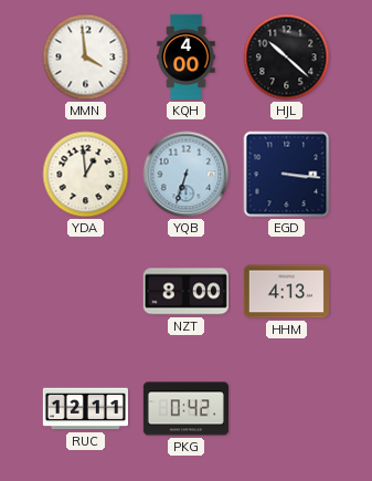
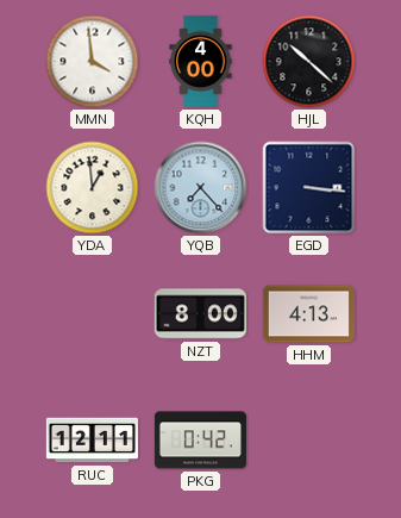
YQB: 6:33 -> 7:23 (201, 188)
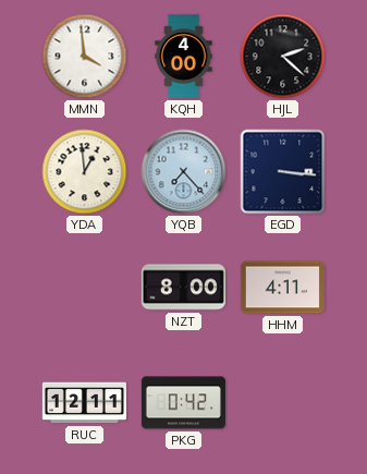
HJL: 10:22 -> 2:22 (283, 57)
HHM: 4:13 -> 4:11 (282, 288)
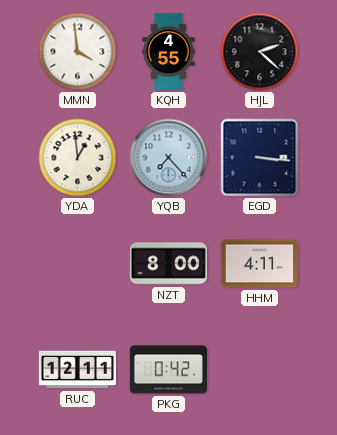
KQH: 4:00 -> 4:55 (169, 51)
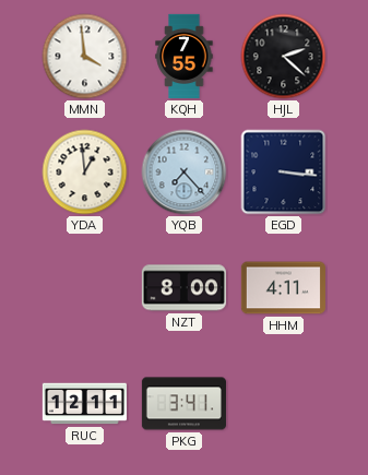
KQH: 4:55 -> 7:55 (185, 56)
PKG: 0:42 -> 3:41 (183, 404)
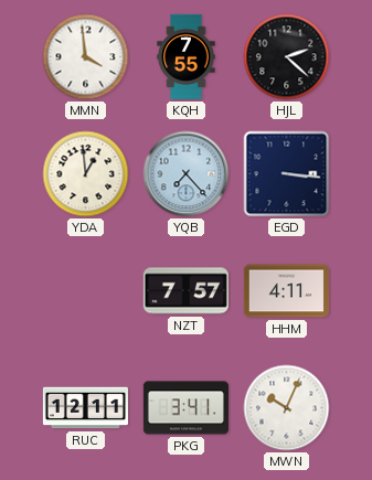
NZT: 8:00 -> 7:57 (185, 291)
MWN: none -> 10:04 (287, 408)
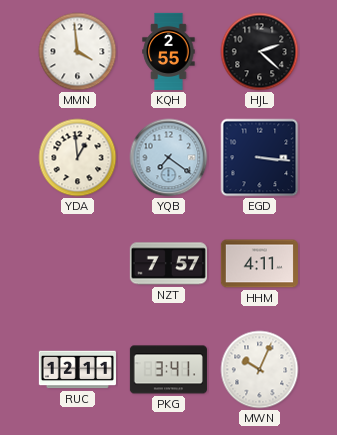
KQH: 7:55 -> 2:55 (169, 51)
YQB: 7:23 -> 7:21 (169, 158)
